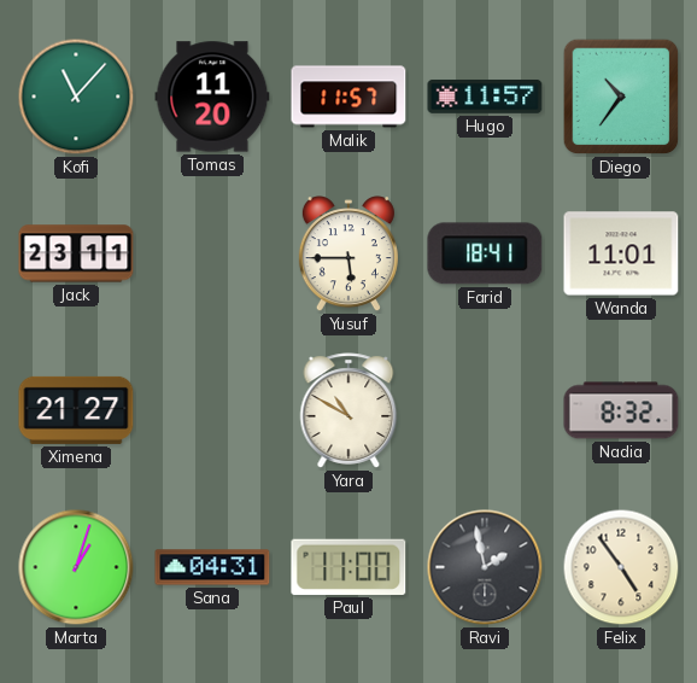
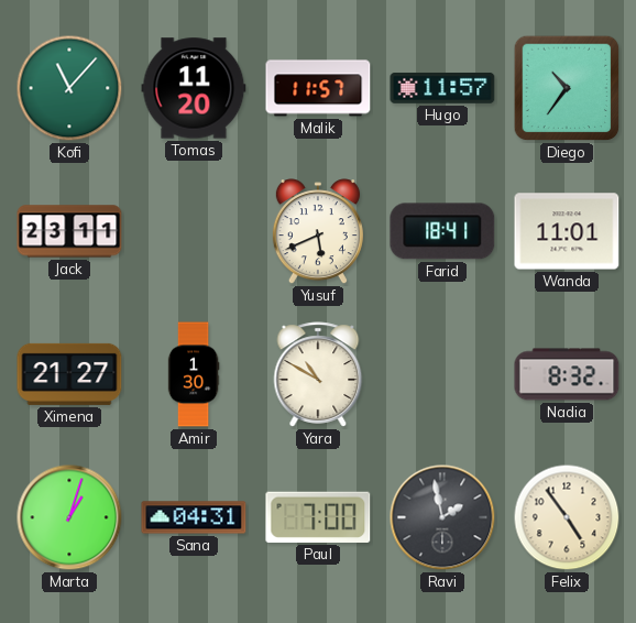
Yusuf: 5:45 -> 5:41 (318, 232)
Amir: none -> 1:30 (194, 374)
Paul: 11:00 -> 7:00 (318, 517)
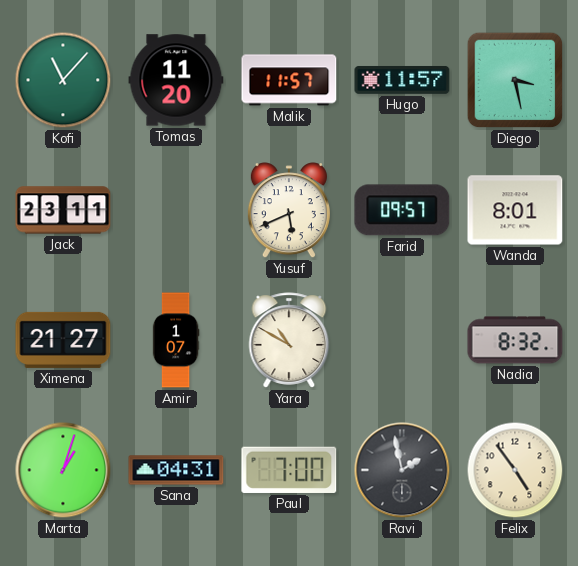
Diego: 10:36 -> 3:28 (515, 80)
Farid: 18:41 -> 09:57 (402, 210)
Wanda: 11:01 -> 8:01 (515, 210)
Amir: 1:30 -> 1:07 (176, 340)
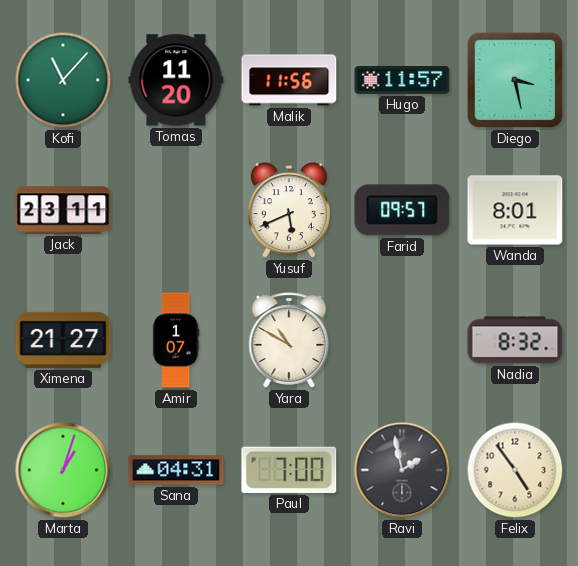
Malik: 11:57 -> 11:56 (289, 80)
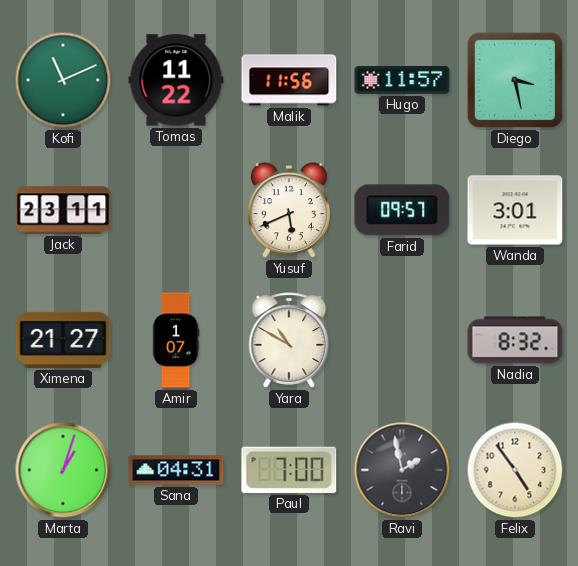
Kofi: 11:07 -> 11:11 (63, 80)
Tomas: 11:20 -> 11:22 (176, 80)
Wanda: 8:01 -> 3:01 (515, 210)
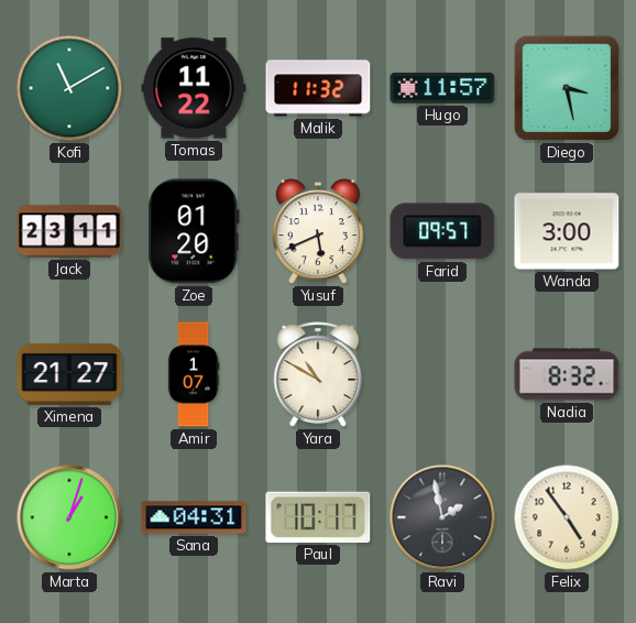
Kofi: 11:11 -> 11:10 (69, 88)
Malik: 11:56 -> 11:32 (318, 88)
Zoe: none -> 01:20 (194, 231)
Wanda: 3:01 -> 3:00 (567, 231)
Paul: 7:00 -> 10:17 (318, 517)
